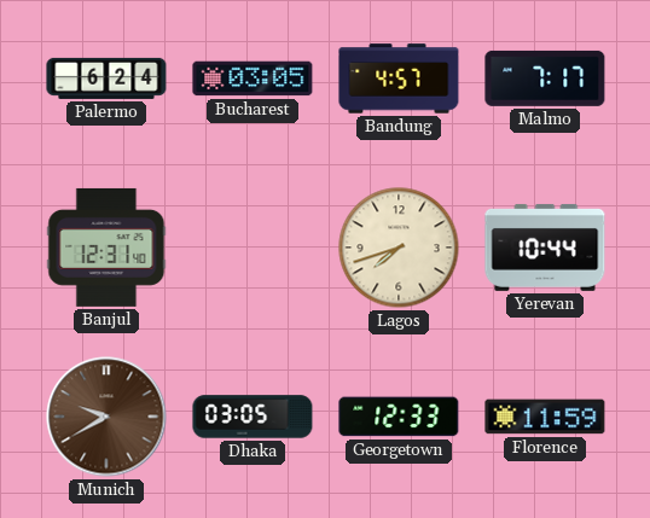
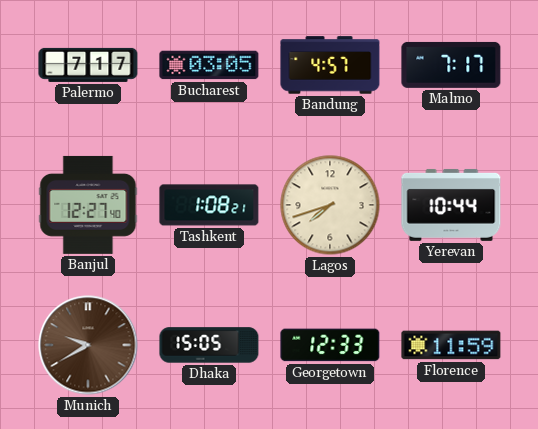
Palermo: 6:24 -> 7:17 (88, 65)
Banjul: 12:31 -> 12:27 (88, 205)
Tashkent: none -> 1:08 (209, 205)
Dhaka: 03:05 -> 15:05 (209, 345)
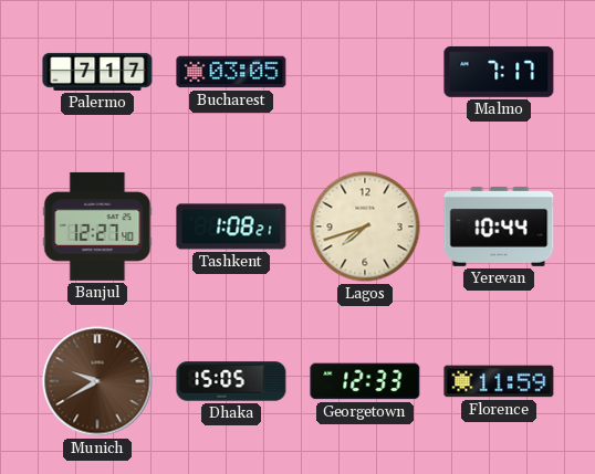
Bandung: 4:57 -> none (330, 65)
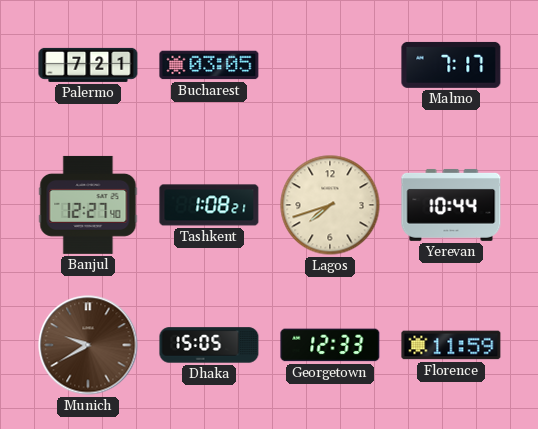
Palermo: 7:17 -> 7:21 (88, 65)
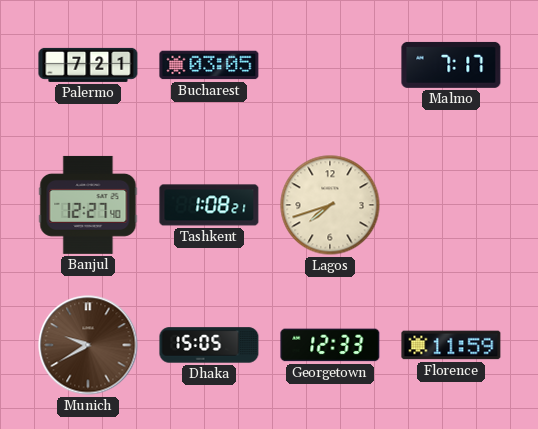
Yerevan: 10:44 -> none (451, 205)
